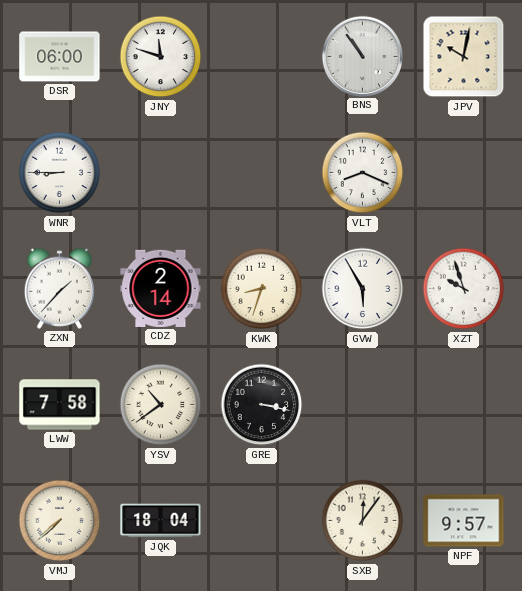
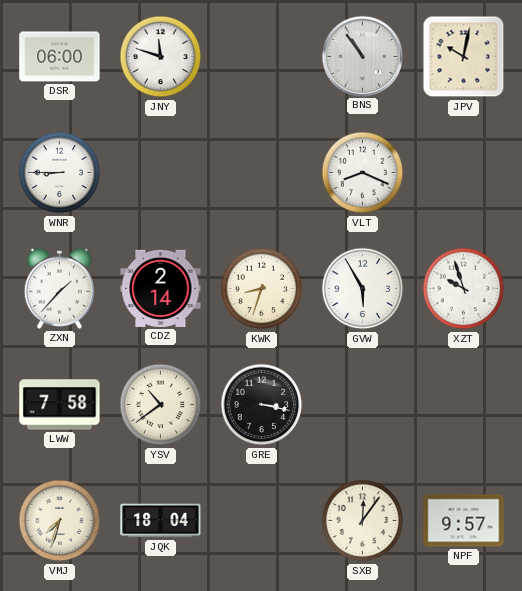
VMJ: 7:38 -> 7:33 (60, 521)
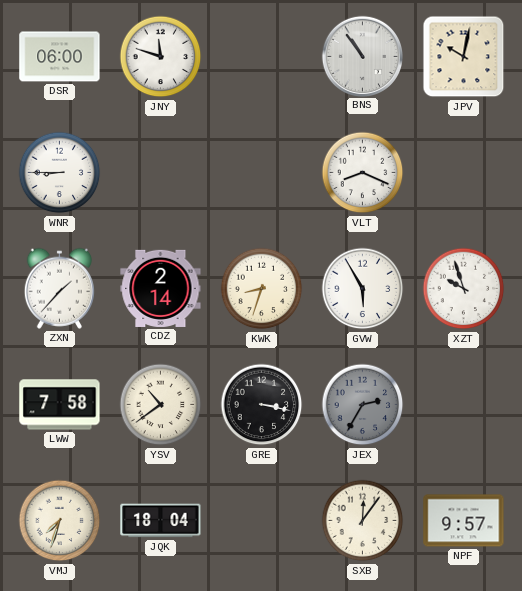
JEX: none -> 2:35 (363, 405)
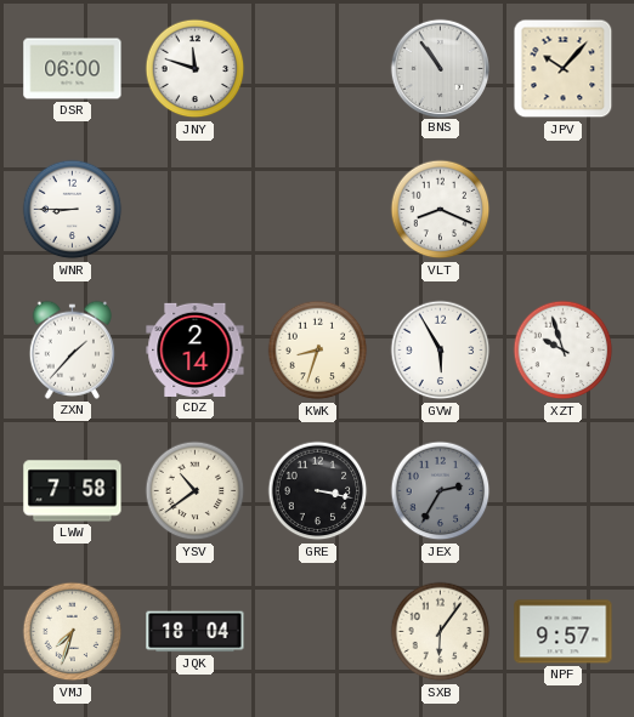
JPV: 10:02 -> 10:07 (564, 69)
SXB: 12:06 -> 6:06 (441, 632)
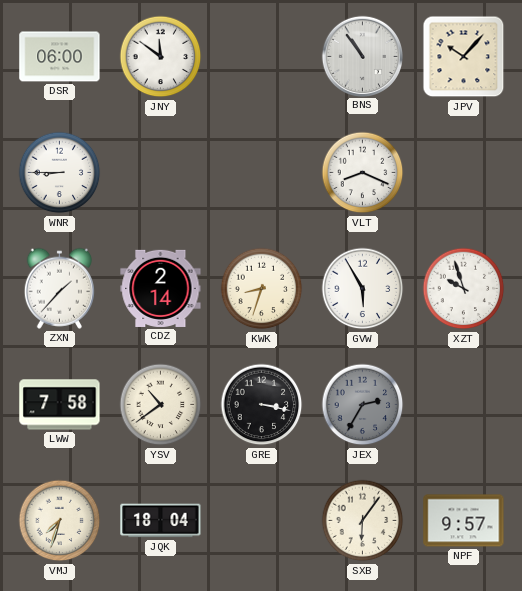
JNY: 11:48 -> 11:51 (161, 57)
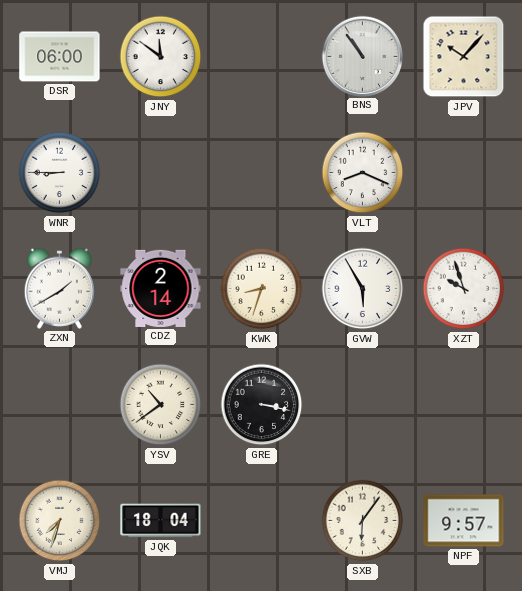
ZXN: 1:37 -> 1:40 (59, 288)
LWW: 7:58 -> none (60, 405)
JEX: 2:35 -> none (363, 405)
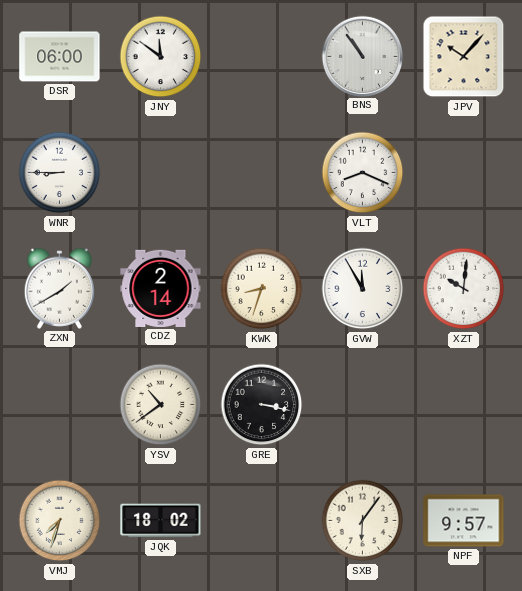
GVW: 5:55 -> 11:55 (363, 289)
XZT: 9:57 -> 10:01 (464, 289)
JQK: 18:04 -> 18:02 (161, 521)
